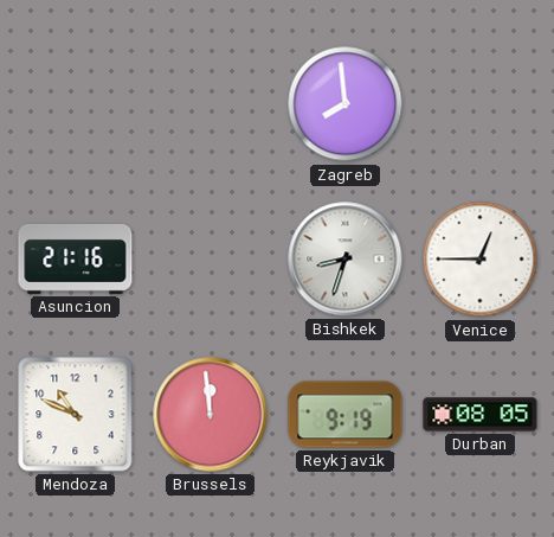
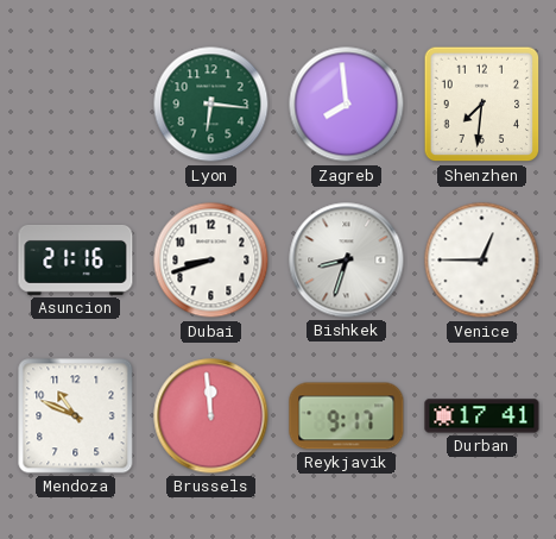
Lyon: none -> 6:16 (211, 105)
Shenzhen: none -> 7:31 (482, 105)
Dubai: none -> 8:42 (211, 261)
Reykjavik: 9:19 -> 9:17 (347, 416)
Durban: 08:05 -> 17:41 (482, 416)
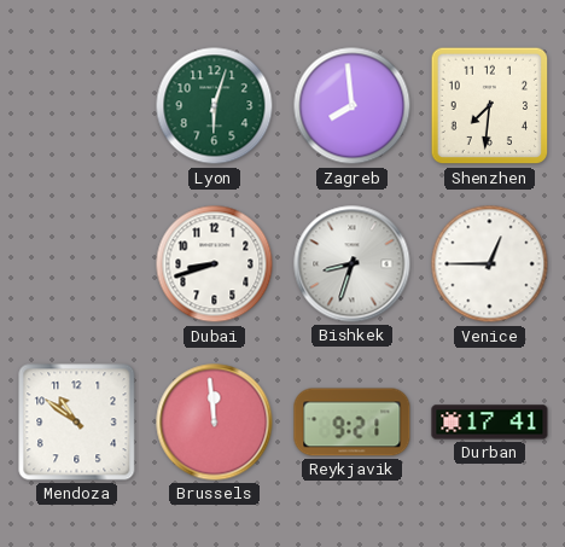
Lyon: 6:16 -> 6:03 (215, 106)
Asuncion: 21:16 -> none (76, 259)
Mendoza: 10:49 -> 10:51 (77, 423)
Reykjavik: 9:17 -> 9:21 (353, 423)
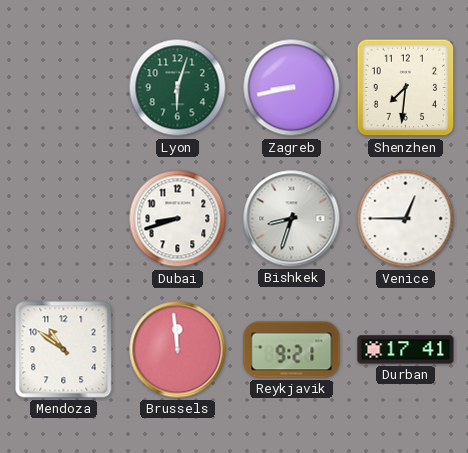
Zagreb: 7:59 -> 8:43 (292, 88)
